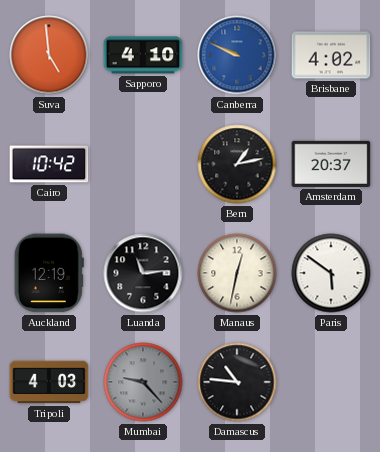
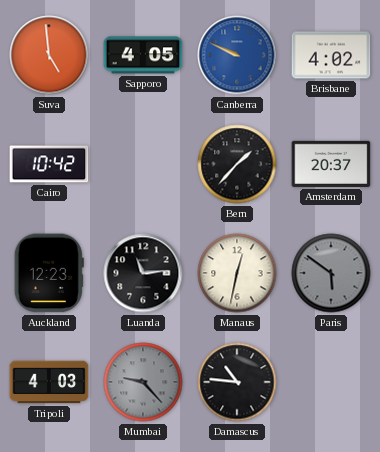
Sapporo: 4:10 -> 4:05 (143, 55)
Bern: 1:13 -> 1:37 (237, 164)
Auckland: 12:19 -> 12:23 (49, 273)
Paris dial: white -> grey (331, 273)
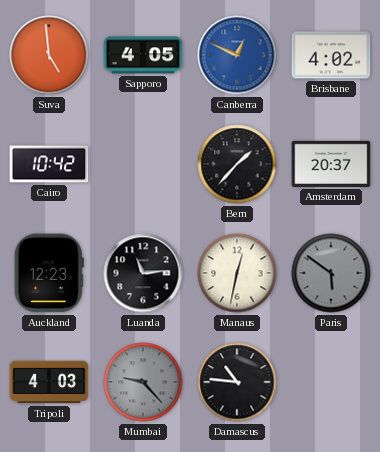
Canberra: 9:49 -> 12:49 (237, 55)
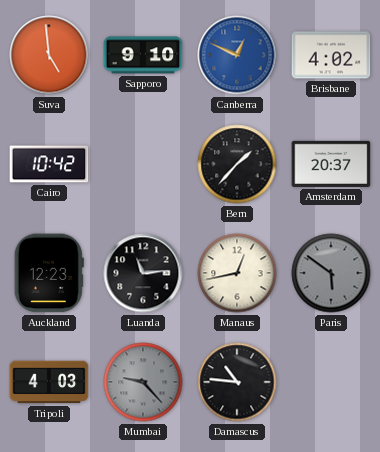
Sapporo: 4:05 -> 9:10 (143, 55)
Manaus: 12:32 -> 12:43 (237, 273)
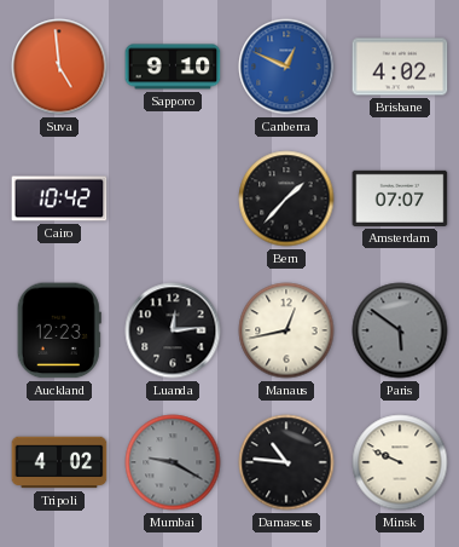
Amsterdam: 20:37 -> 07:07 (400, 198)
Luanda: 11:14 -> 12:14 (173, 330)
Tripoli: 4:03 -> 4:02 (59, 462)
Mumbai: 9:23 -> 9:20 (173, 462)
Minsk: none -> 9:49 (400, 462)
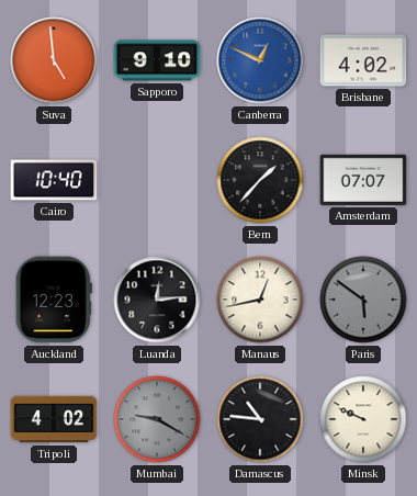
Cairo: 10:42 -> 10:40 (54, 180)
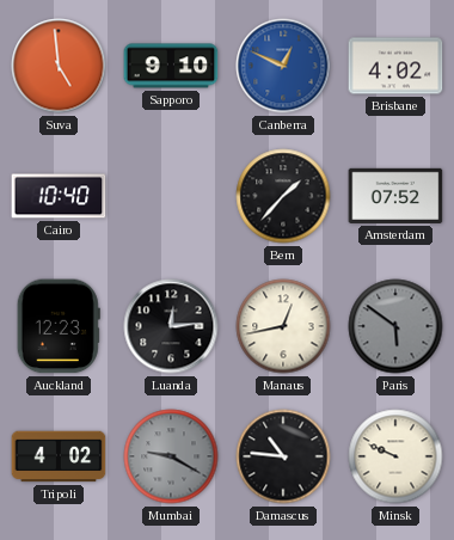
Amsterdam: 07:07 -> 07:52 (395, 196)
